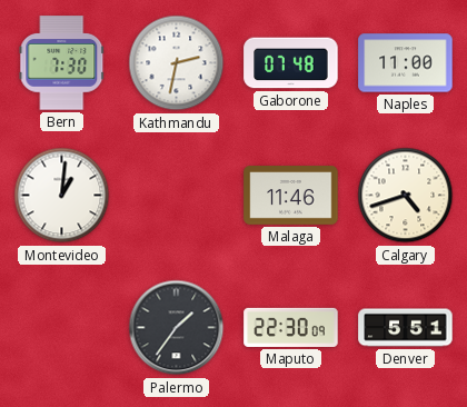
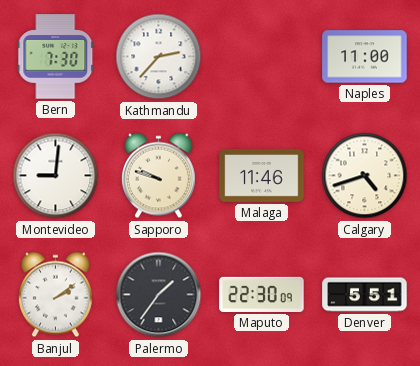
Kathmandu: 2:32 -> 2:37 (159, 57)
Gaborone: 07:48 -> none (291, 63)
Montevideo: 1:01 -> 9:01 (56, 176)
Sapporo: none -> 9:48 (158, 176)
Banjul: none -> 2:09 (55, 295)
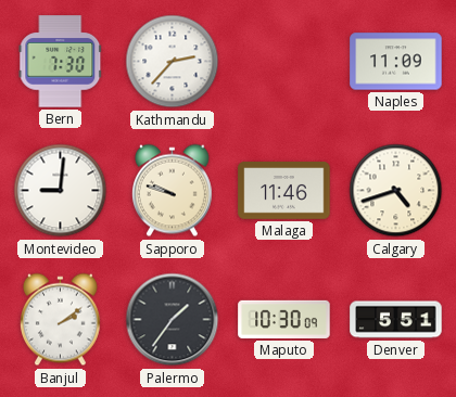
Naples: 11:00 -> 11:09 (396, 62)
Maputo: 22:30 -> 10:30 (284, 319)
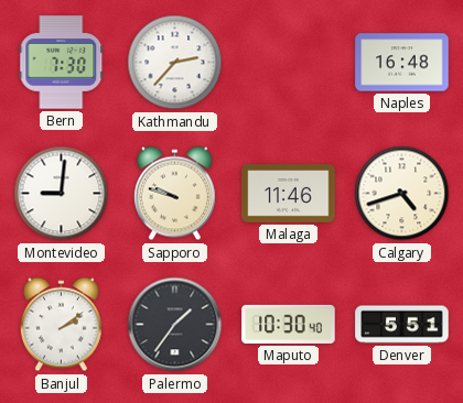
Naples: 11:09 -> 16:48 (402, 63)
Maputo: 10:30:09 -> 10:30:40 (289, 324)
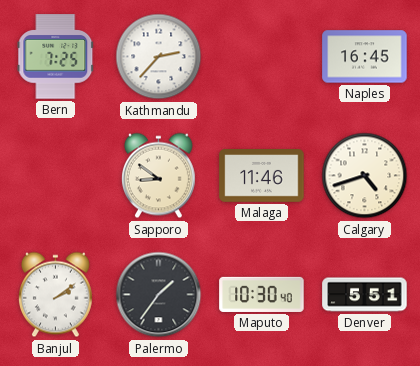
Bern: 7:30 -> 7:25 (56, 57)
Naples: 16:48 -> 16:45 (365, 57)
Montevideo: 9:01 -> none (62, 194)
Sapporo: 9:48 -> 8:51 (158, 176)
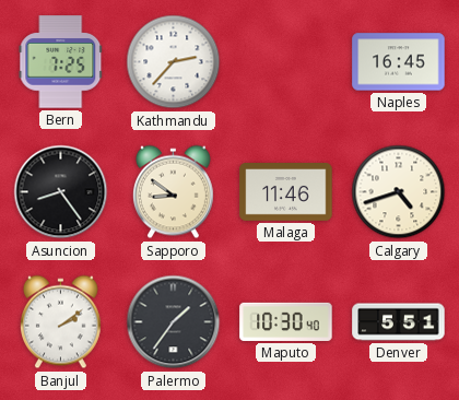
Asuncion: none -> 8:24 (61, 192)
